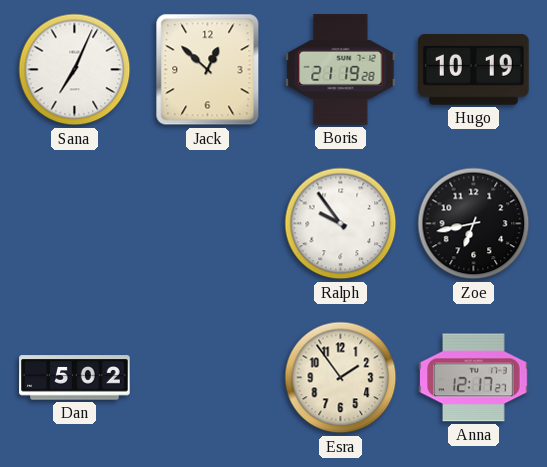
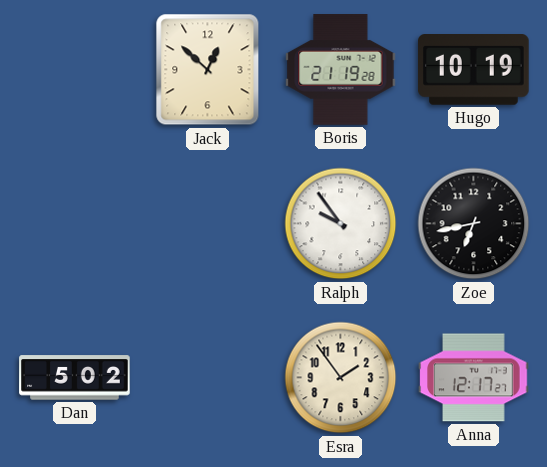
Sana: 7:04 -> none (75, 70)
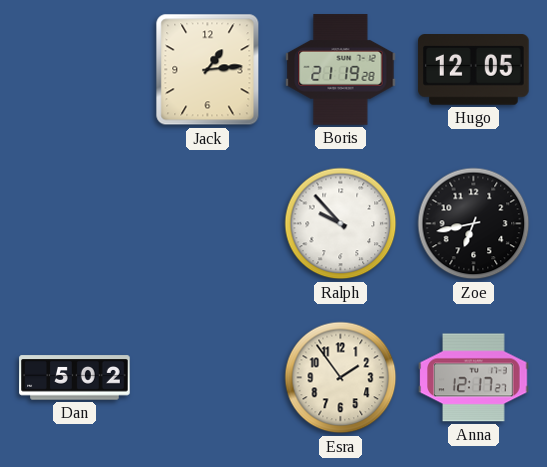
Jack: 12:52 -> 1:14 (208, 70)
Hugo: 10:19 -> 12:05 (474, 70)
Ralph: 9:54 -> 9:53 (341, 224)
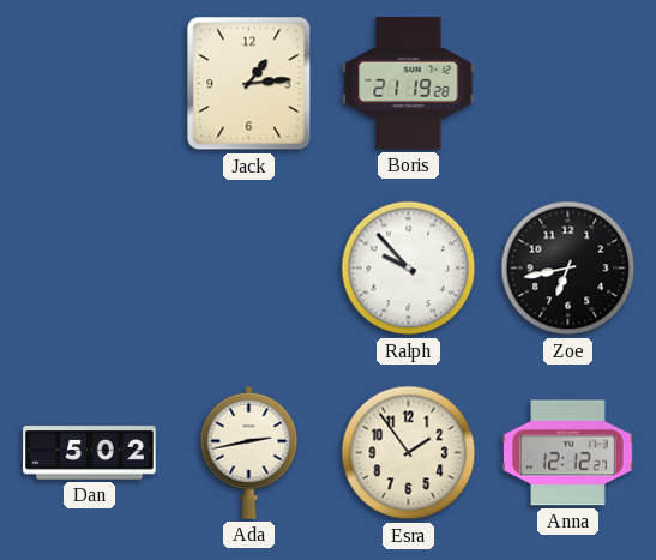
Hugo: 12:05 -> none (474, 70)
Ada: none -> 2:43 (249, 452)
Anna: 12:17 -> 12:12 (568, 453)
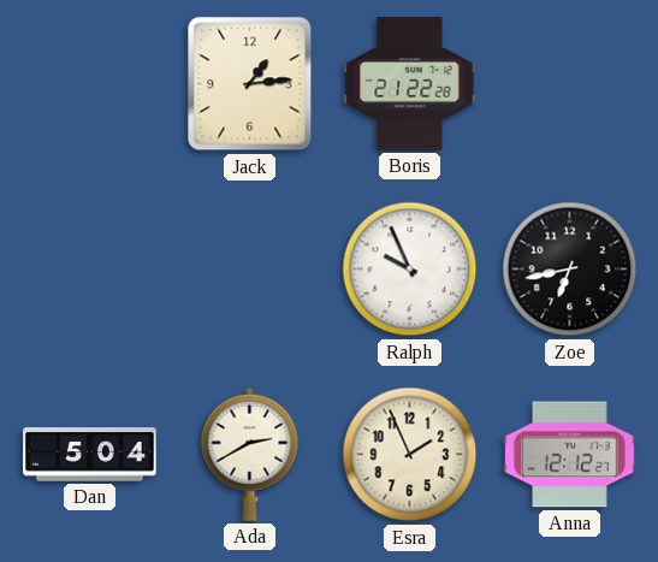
Boris: 21:19 -> 21:22 (410, 84)
Ralph: 9:53 -> 9:56 (410, 270)
Dan: 5:02 -> 5:04 (90, 455)
Ada: 2:43 -> 2:40 (250, 454)
Esra: 1:54 -> 1:56 (410, 455)
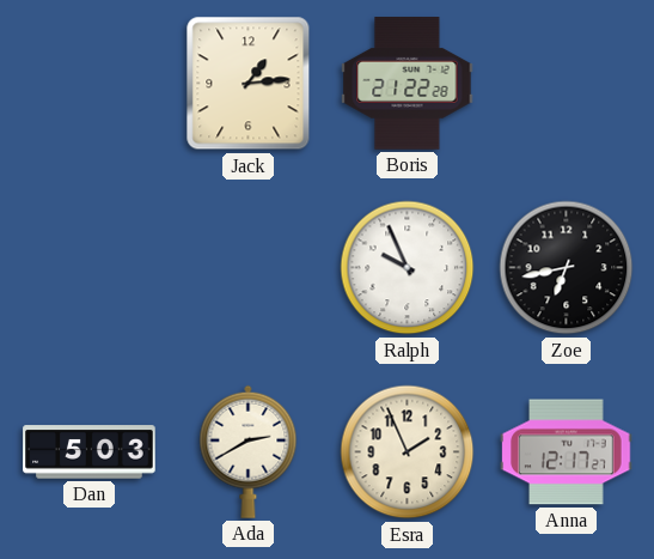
Dan: 5:04 -> 5:03 (90, 452)
Anna: 12:12 -> 12:17 (567, 452)
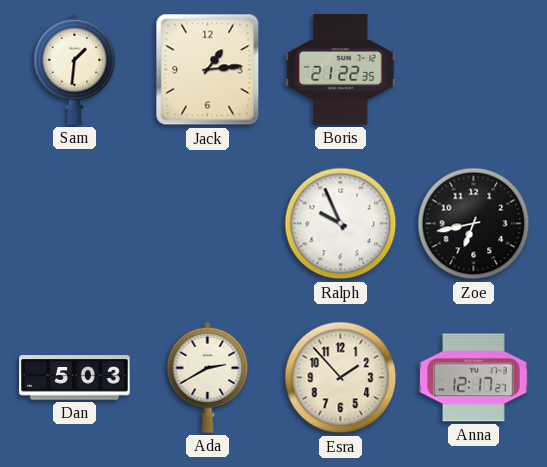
Sam: none -> 1:31 (75, 69)
Boris: 21:22:28 -> 21:22:35 (341, 70)
Esra: 1:56 -> 1:53 (341, 378)
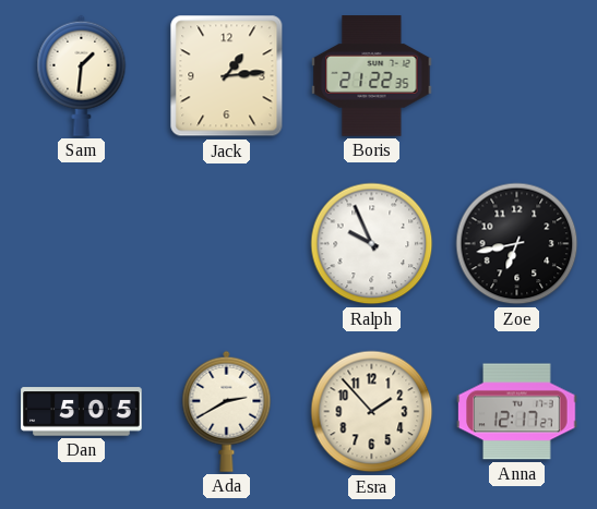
Dan: 5:03 -> 5:05 (82, 412)
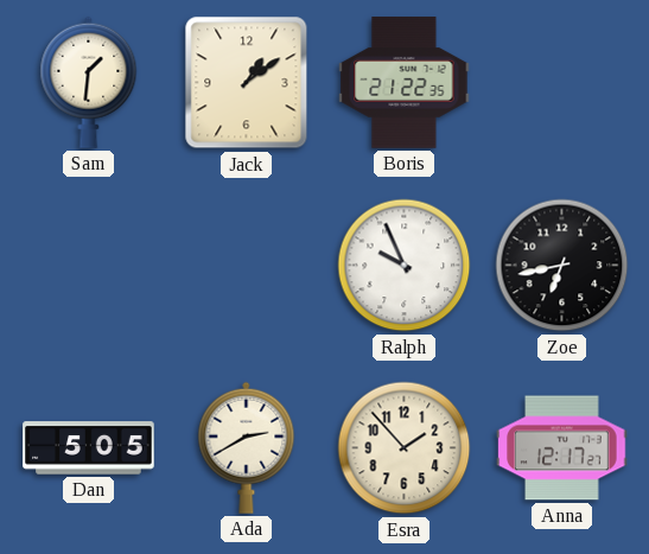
Jack: 1:14 -> 1:09 (247, 83)
